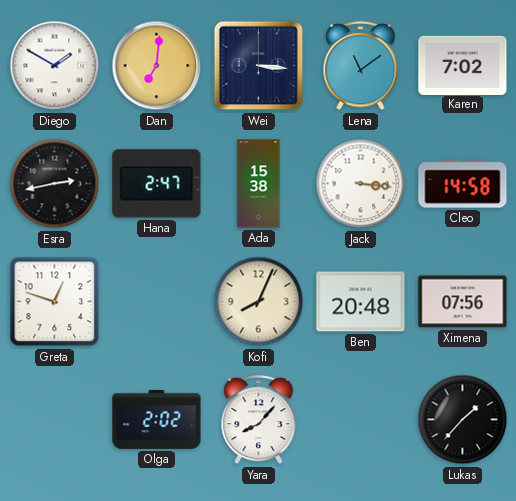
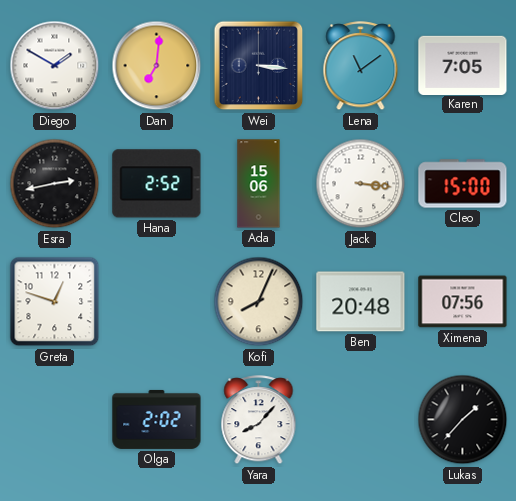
Karen: 7:02 -> 7:05 (463, 65)
Hana: 2:47 -> 2:52 (157, 184)
Ada: 15:38 -> 15:06 (259, 184)
Cleo: 14:58 -> 15:00 (463, 184)
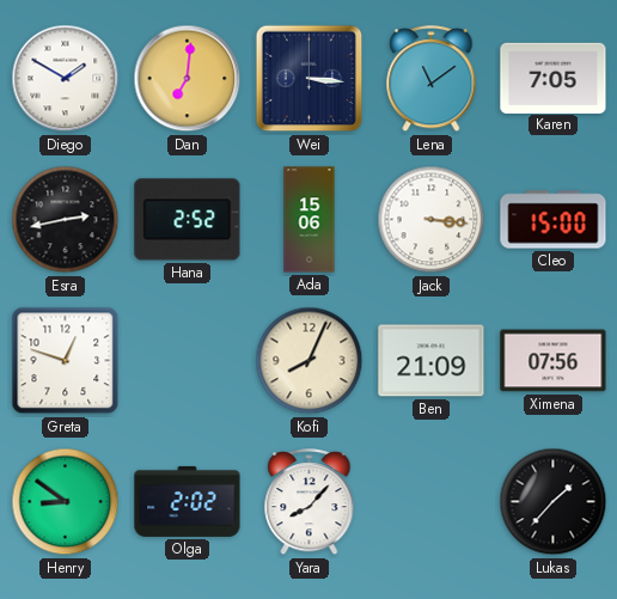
Ben: 20:48 -> 21:09 (432, 361)
Henry: none -> 8:51 (66, 502)
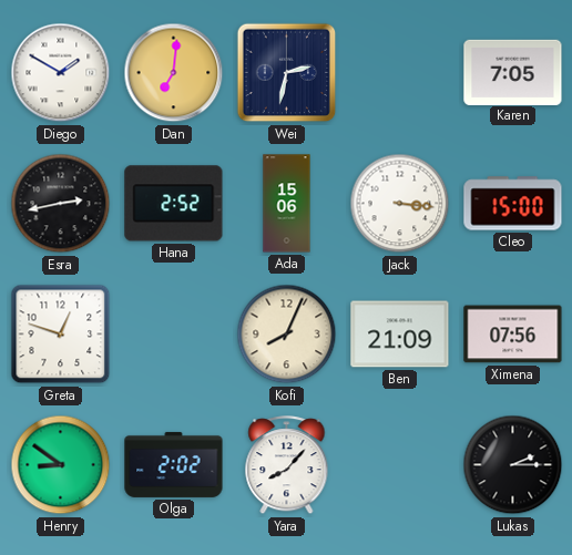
Wei: 3:16 -> 2:32 (287, 73)
Lena: 11:09 -> none (432, 79)
Lukas: 1:37 -> 2:15 (513, 465)
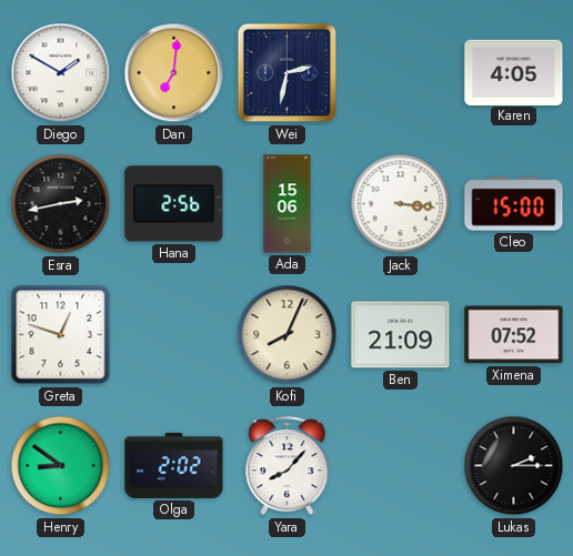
Karen: 7:05 -> 4:05 (514, 72)
Hana: 2:52 -> 2:56 (174, 204)
Ximena: 07:56 -> 07:52 (514, 335)
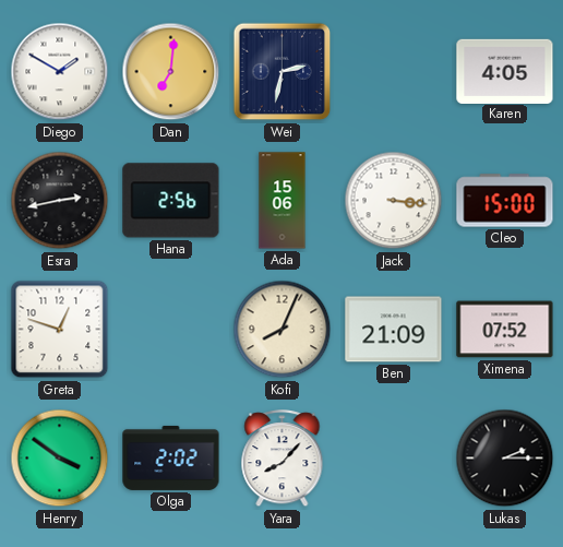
Henry: 8:51 -> 3:51 (60, 459)
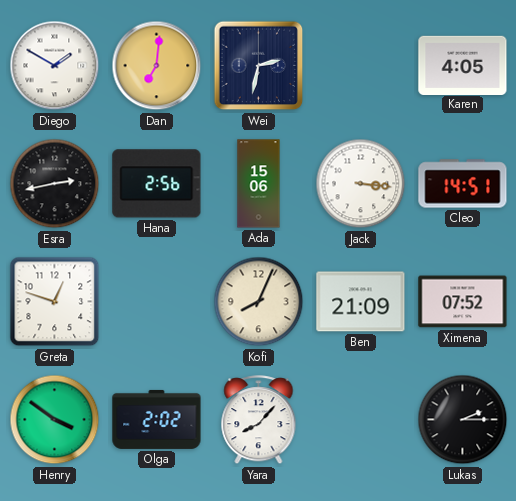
Cleo: 15:00 -> 14:51 (463, 184)
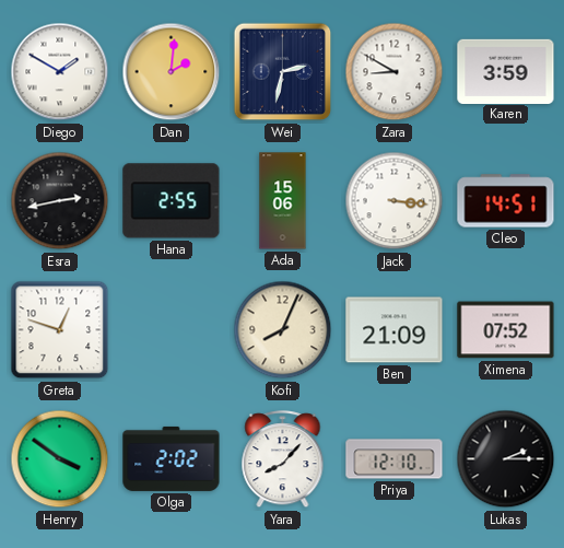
Dan: 7:01 -> 2:01 (172, 72)
Zara: none -> 8:50 (395, 72)
Karen: 4:05 -> 3:59 (506, 71)
Hana: 2:56 -> 2:55 (172, 201)
Priya: none -> 12:10 (395, 459)
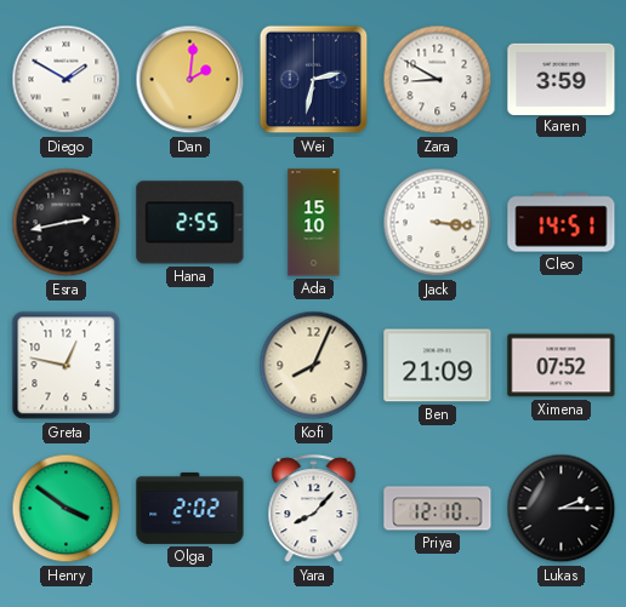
Ada: 15:06 -> 15:10 (314, 223)
Greta: 12:48 -> 12:47 (67, 366)
